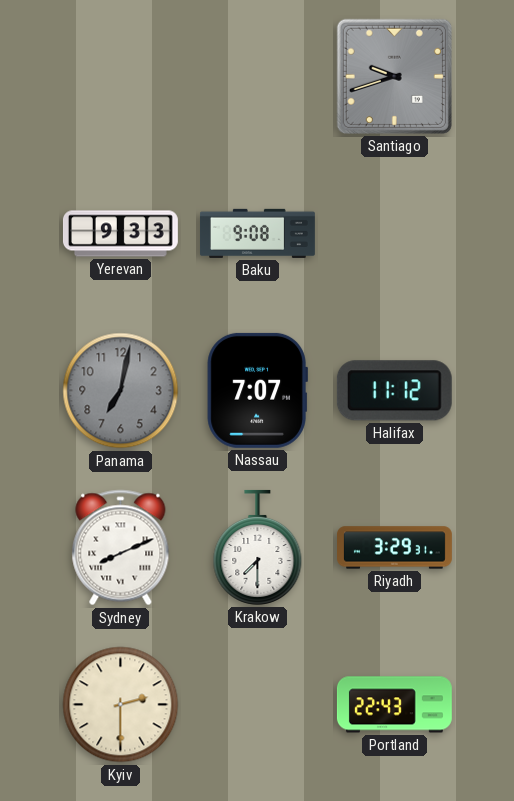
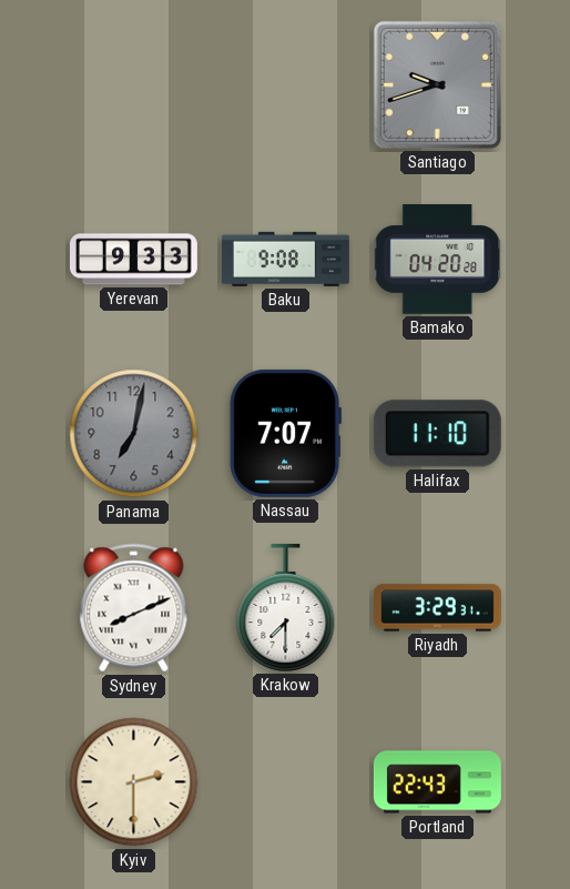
Bamako: none -> 04:20 (438, 260)
Halifax: 11:12 -> 11:10 (437, 434)
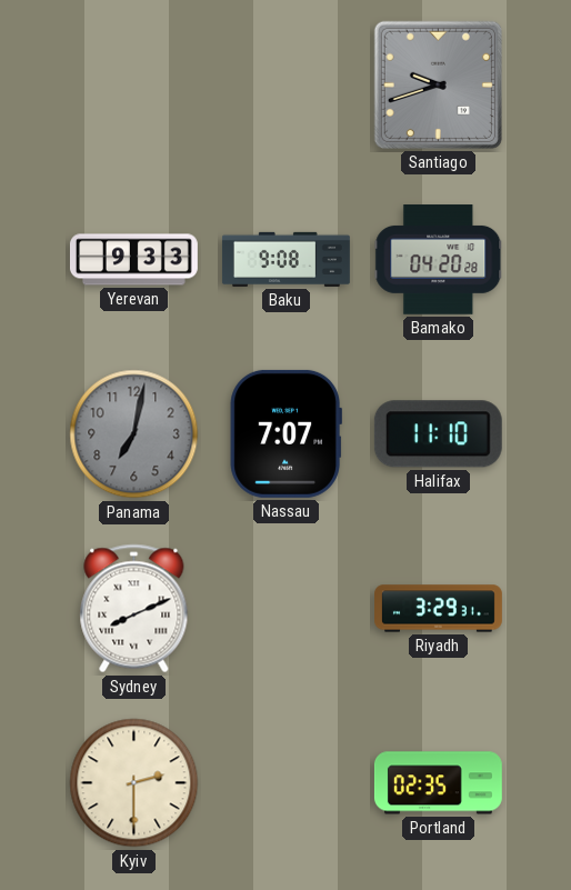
Krakow: 7:30 -> none (286, 607)
Portland: 22:43 -> 02:35 (438, 783)
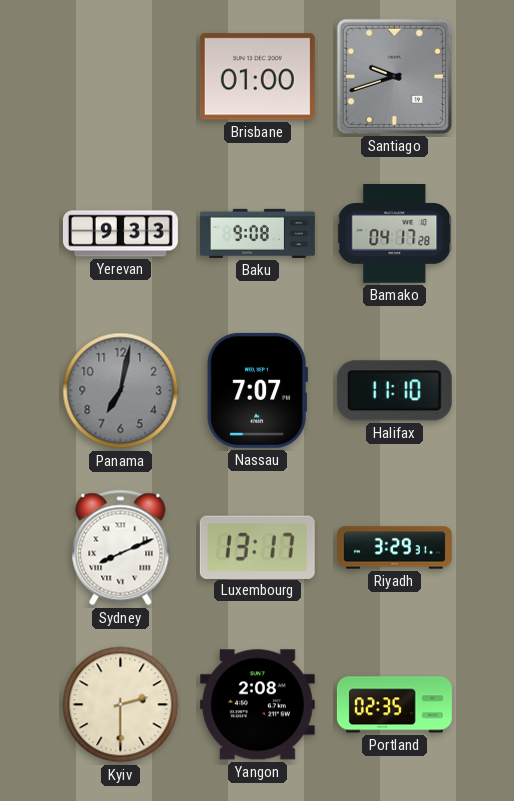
Brisbane: none -> 01:00 (257, 77)
Bamako: 04:20 -> 04:17 (395, 234)
Luxembourg: none -> 13:17 (257, 547)
Yangon: none -> 2:08 (257, 705)
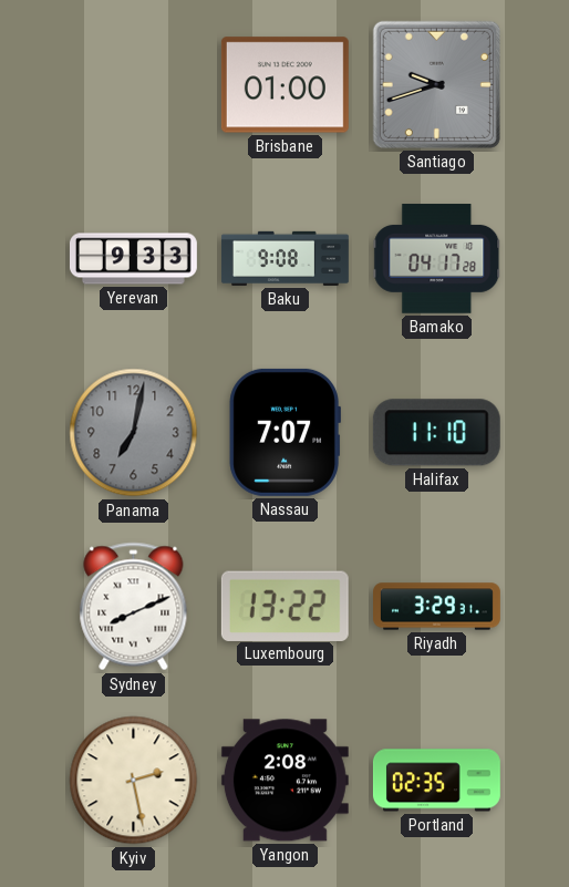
Luxembourg: 13:17 -> 13:22 (284, 606)
Kyiv: 2:30 -> 2:28 (134, 781)
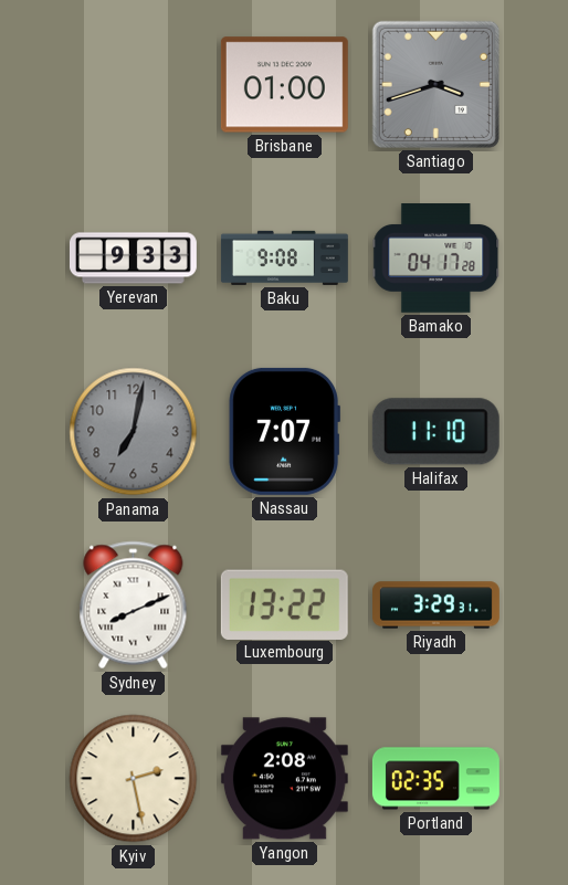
Santiago: 9:42 -> 3:42 (435, 84)
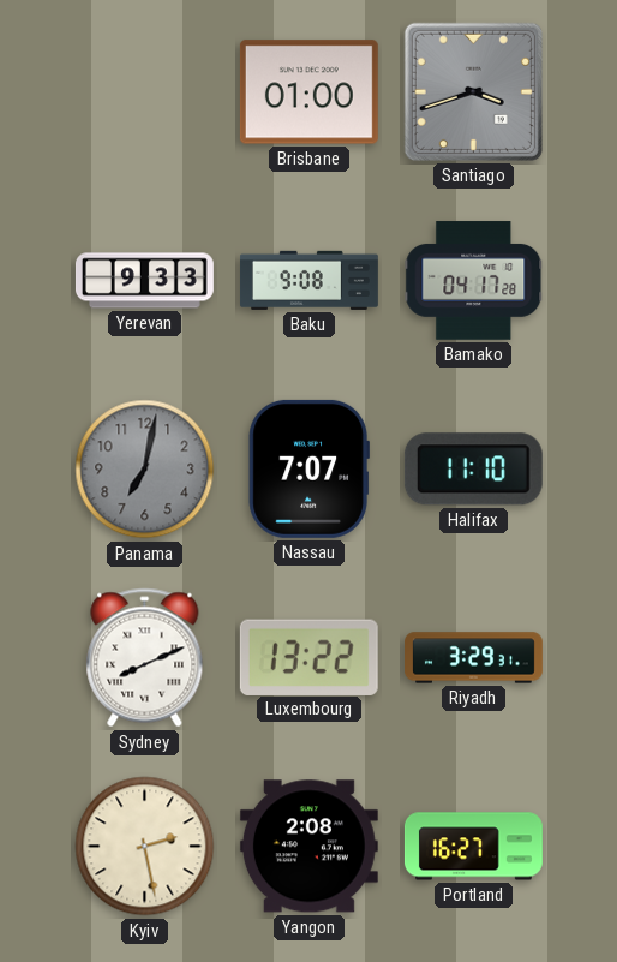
Portland: 02:35 -> 16:27 (473, 847)
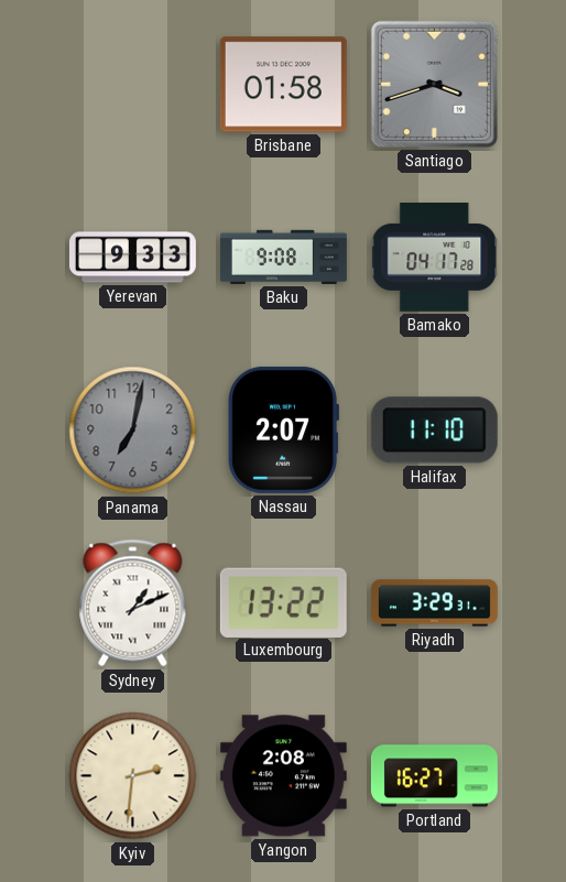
Brisbane: 01:00 -> 01:58 (283, 85)
Nassau: 7:07 -> 2:07 (283, 429)
Sydney: 8:11 -> 1:11 (133, 603)
Kyiv: 2:28 -> 2:31 (133, 776)
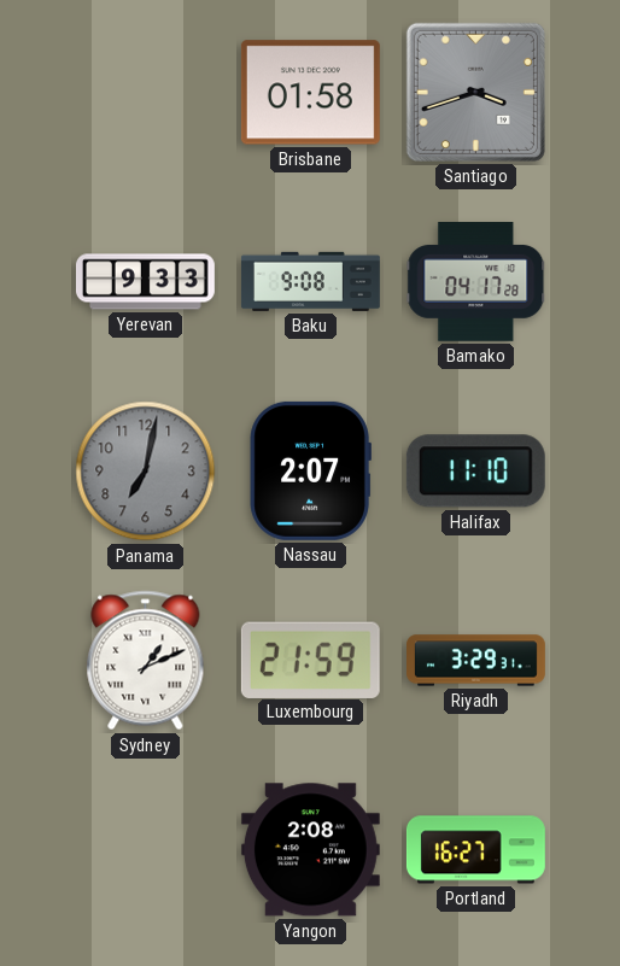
Luxembourg: 13:22 -> 21:59 (310, 660)
Kyiv: 2:31 -> none (133, 776)
